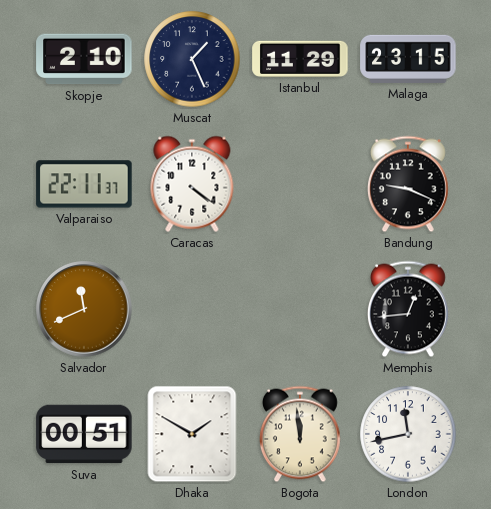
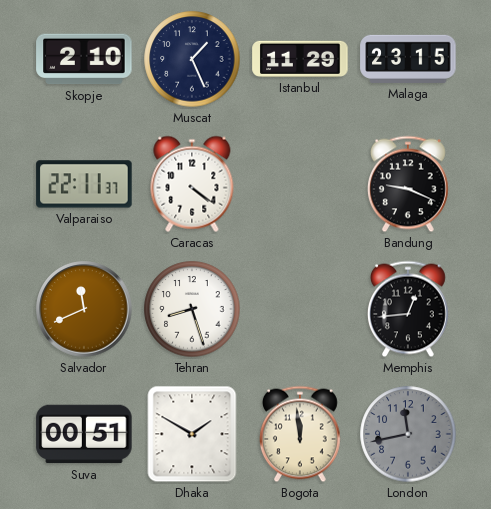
Tehran: none -> 8:27 (192, 309)
London dial: white -> grey (408, 434)
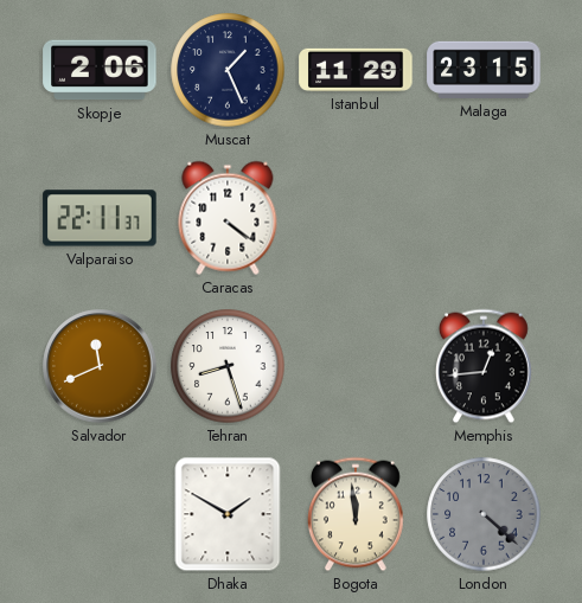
Skopje: 2:10 -> 2:06 (100, 70)
Bandung: 9:19 -> none (408, 184)
Suva: 00:51 -> none (84, 434)
London: 11:43 -> 4:22 (484, 514)
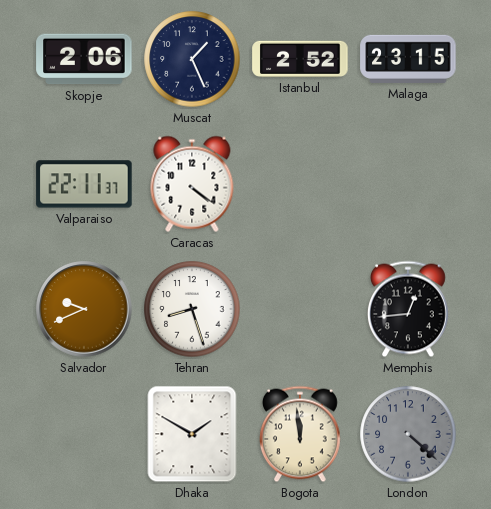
Istanbul: 11:29 -> 2:52 (300, 59)
Salvador: 11:41 -> 9:41 (84, 309)
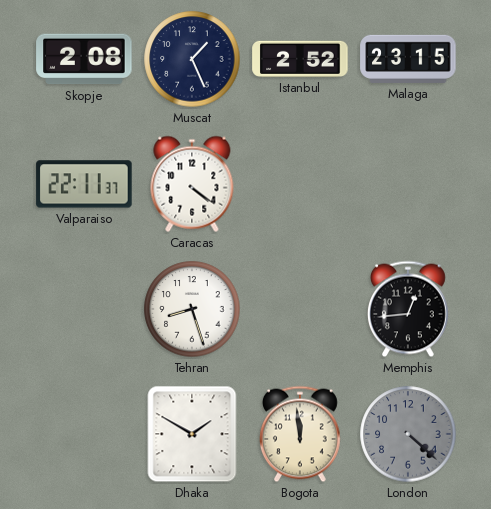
Skopje: 2:06 -> 2:08 (84, 59)
Salvador: 9:41 -> none (84, 309)
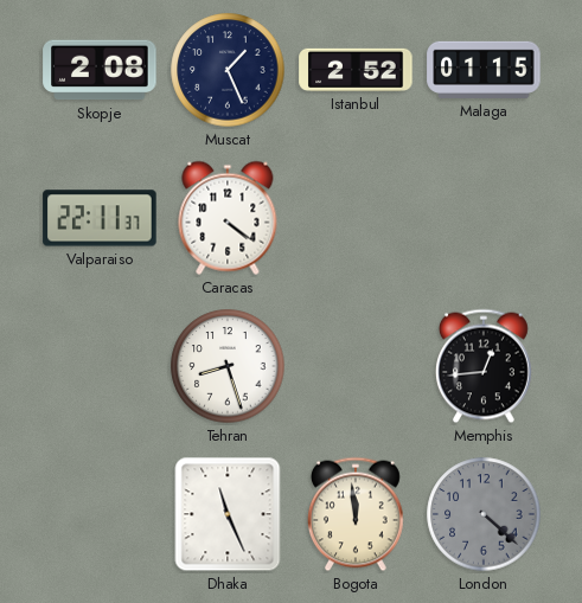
Malaga: 23:15 -> 01:15 (484, 70)
Dhaka: 1:50 -> 11:26 (228, 514)
